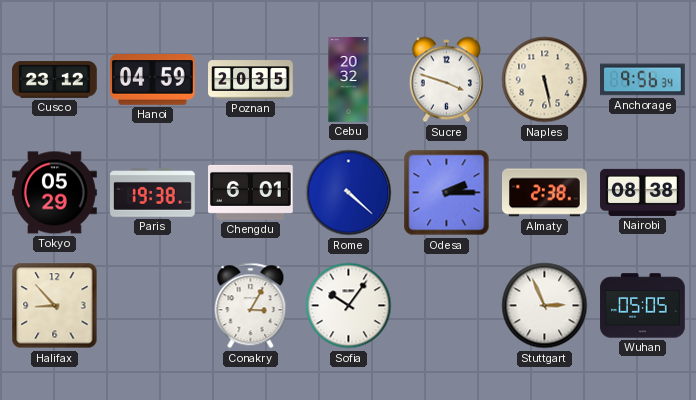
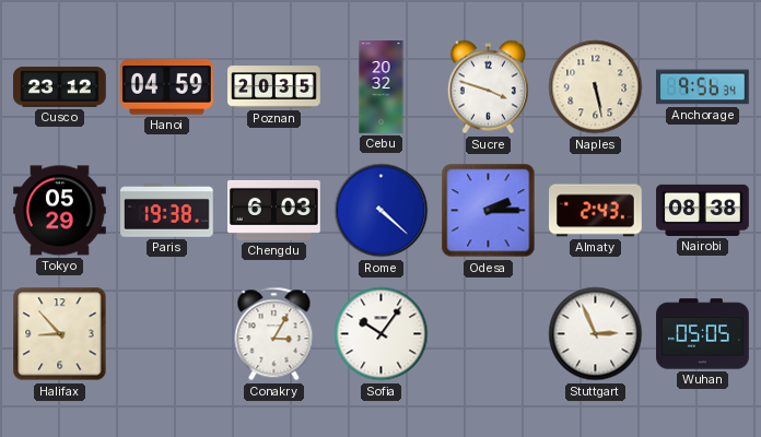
Chengdu: 6:01 -> 6:03 (274, 210)
Almaty: 2:38 -> 2:43 (596, 211)
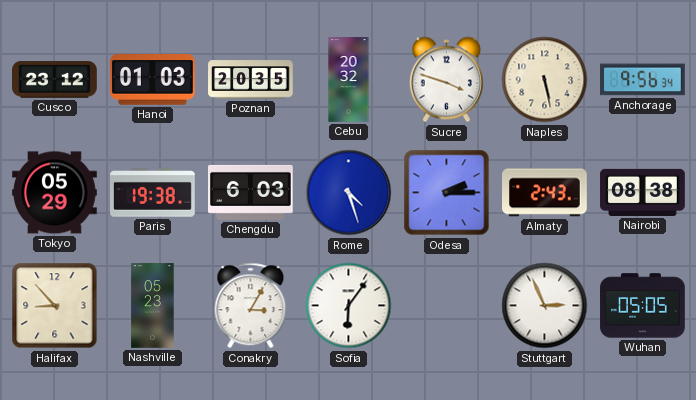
Hanoi: 04:59 -> 01:03 (153, 80)
Rome: 4:22 -> 4:27 (349, 193)
Nashville: none -> 05:23 (153, 306)
Sofia: 10:06 -> 6:06 (349, 306)
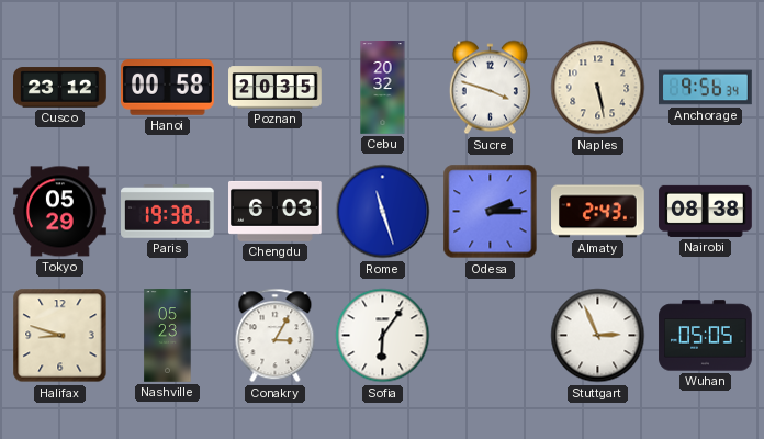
Hanoi: 01:03 -> 00:58 (168, 88)
Rome: 4:27 -> 11:27 (383, 212)
Halifax: 8:53 -> 8:48 (60, 336)
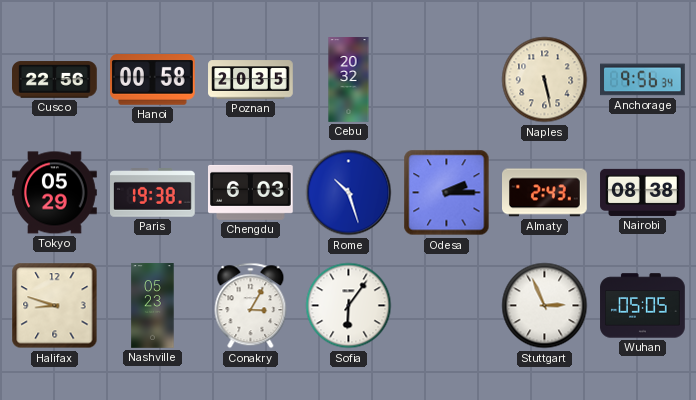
Cusco: 23:12 -> 22:56 (55, 80)
Sucre: 3:48 -> none (490, 88)
Rome: 11:27 -> 10:27 (349, 193)
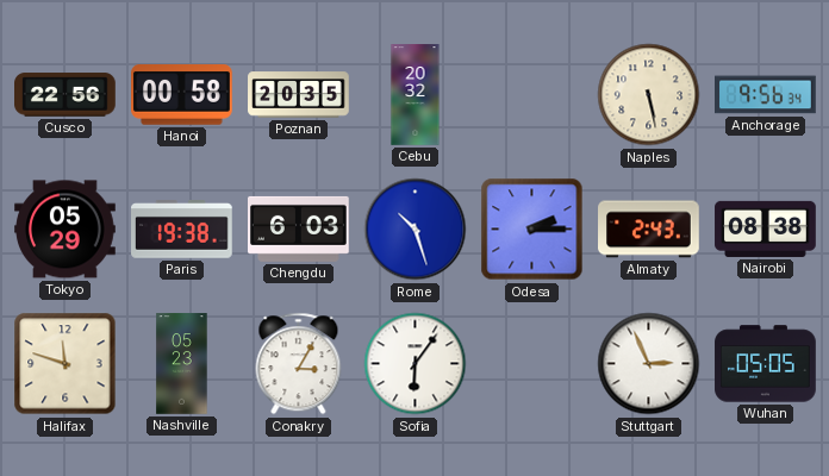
Halifax: 8:48 -> 11:48 (66, 364)
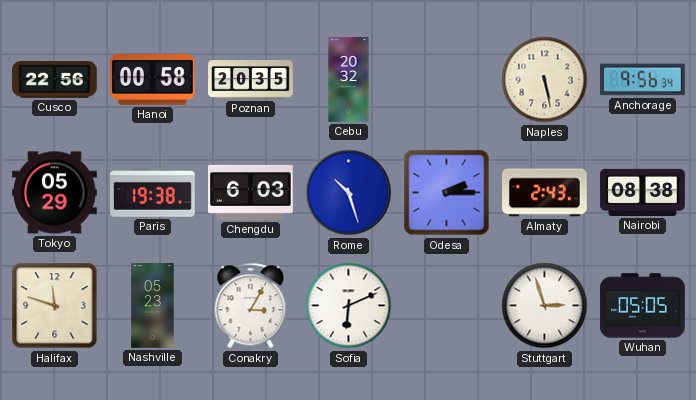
Sofia: 6:06 -> 6:11 (349, 306)
Stuttgart: 2:56 -> 2:57 (545, 306)
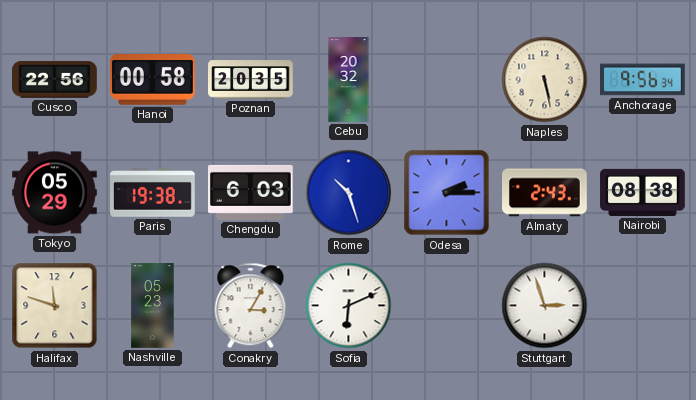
Wuhan: 05:05 -> none (643, 306)
